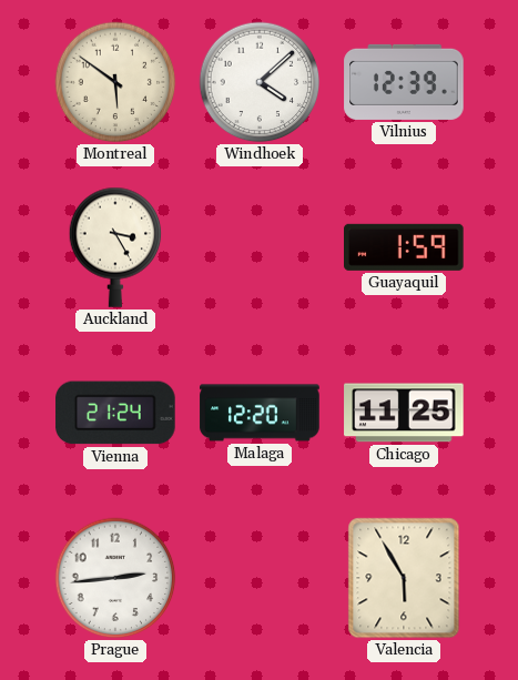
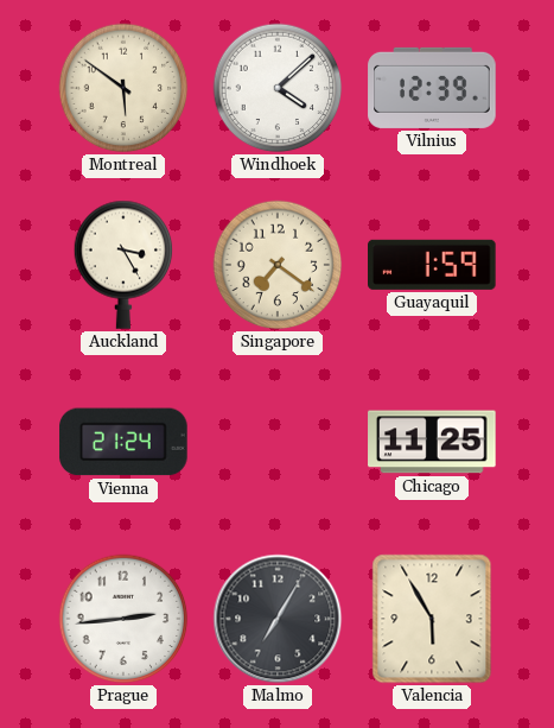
Singapore: none -> 7:21 (278, 265)
Malaga: 12:20 -> none (260, 413)
Malmo: none -> 7:05 (278, 619)
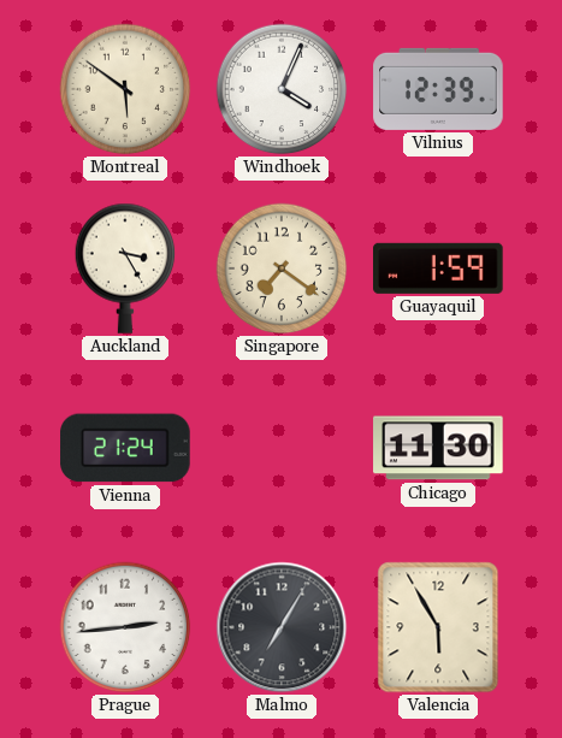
Windhoek: 4:08 -> 4:04 (282, 89)
Chicago: 11:25 -> 11:30 (438, 448)
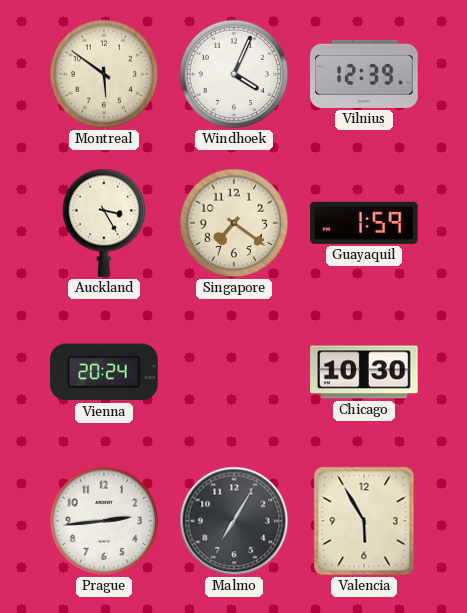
Vienna: 21:24 -> 20:24 (104, 372)
Chicago: 11:30 -> 10:30 (364, 372)
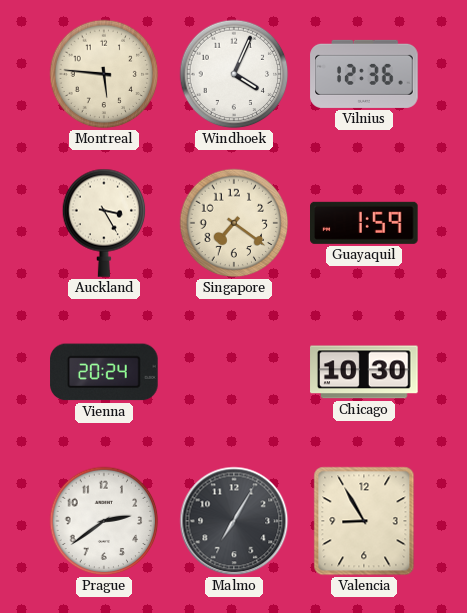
Montreal: 5:51 -> 5:46 (104, 74)
Vilnius: 12:39 -> 12:36 (364, 74)
Prague: 2:44 -> 2:39 (104, 521)
Valencia: 5:55 -> 8:55 (364, 521)
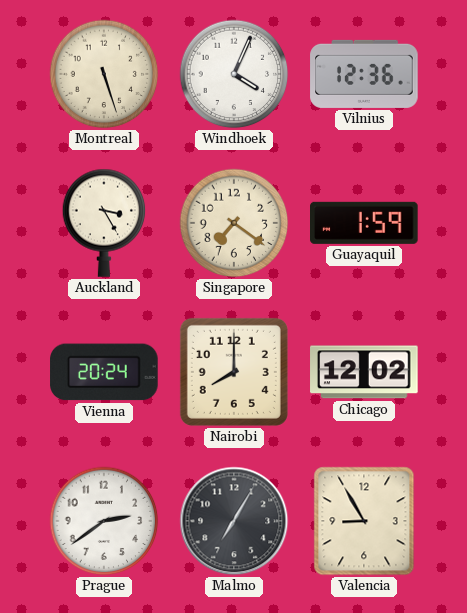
Montreal: 5:46 -> 5:27 (104, 74)
Nairobi: none -> 8:00 (234, 372)
Chicago: 10:30 -> 12:02 (364, 372)
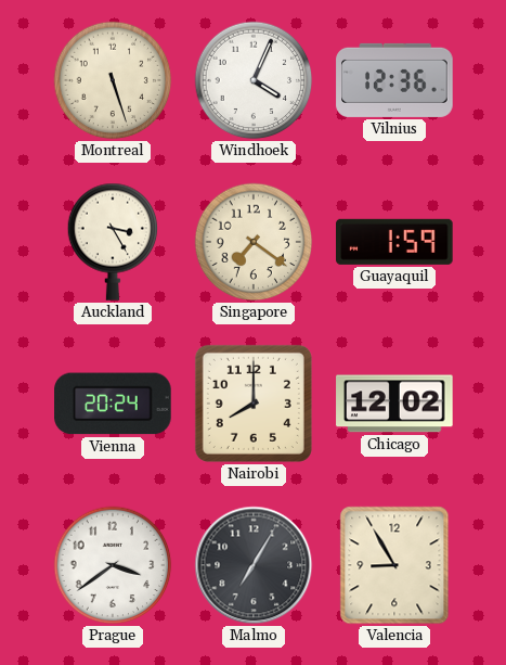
Prague: 2:39 -> 3:39 (113, 565)
